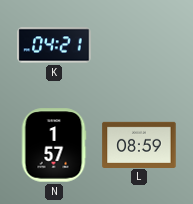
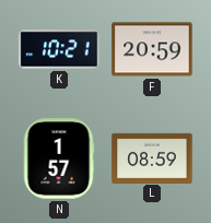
K: 04:21 -> 10:21 (59, 49)
F: none -> 20:59 (152, 49)
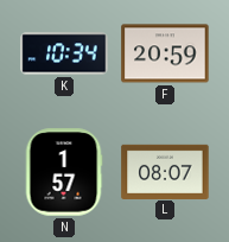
K: 10:21 -> 10:34 (64, 53)
L: 08:59 -> 08:07 (165, 171)
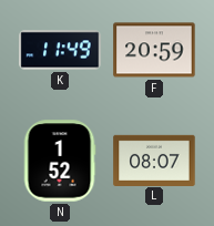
K: 10:34 -> 11:49 (60, 50)
N: 1:57 -> 1:52 (60, 161)
